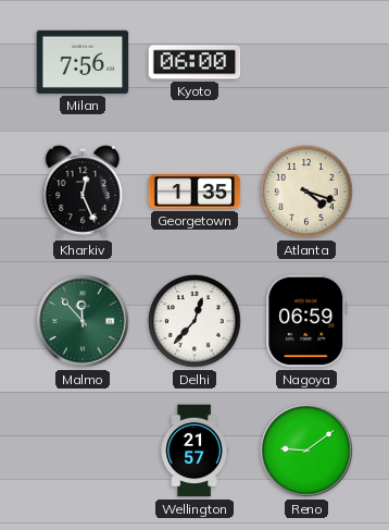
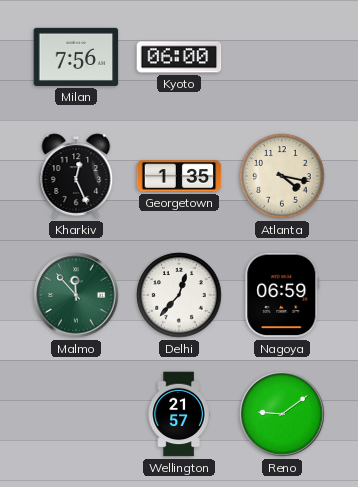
Atlanta: 4:18 -> 4:17 (282, 176)
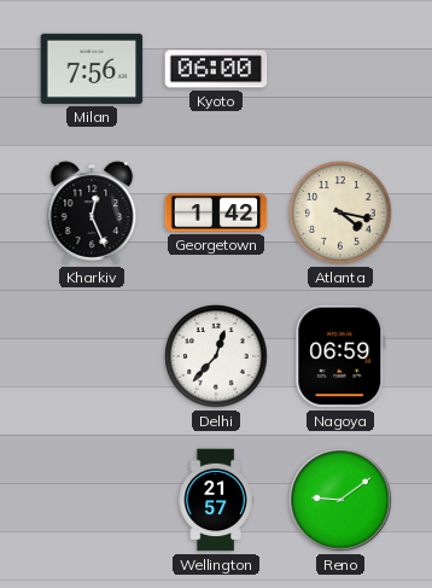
Georgetown: 1:35 -> 1:42 (216, 213)
Malmo: 11:53 -> none (76, 295)
